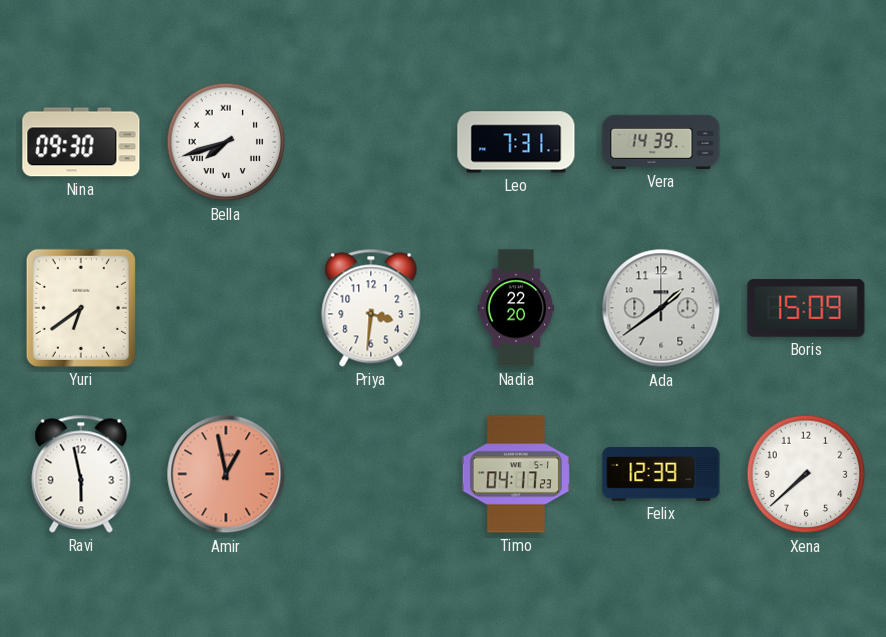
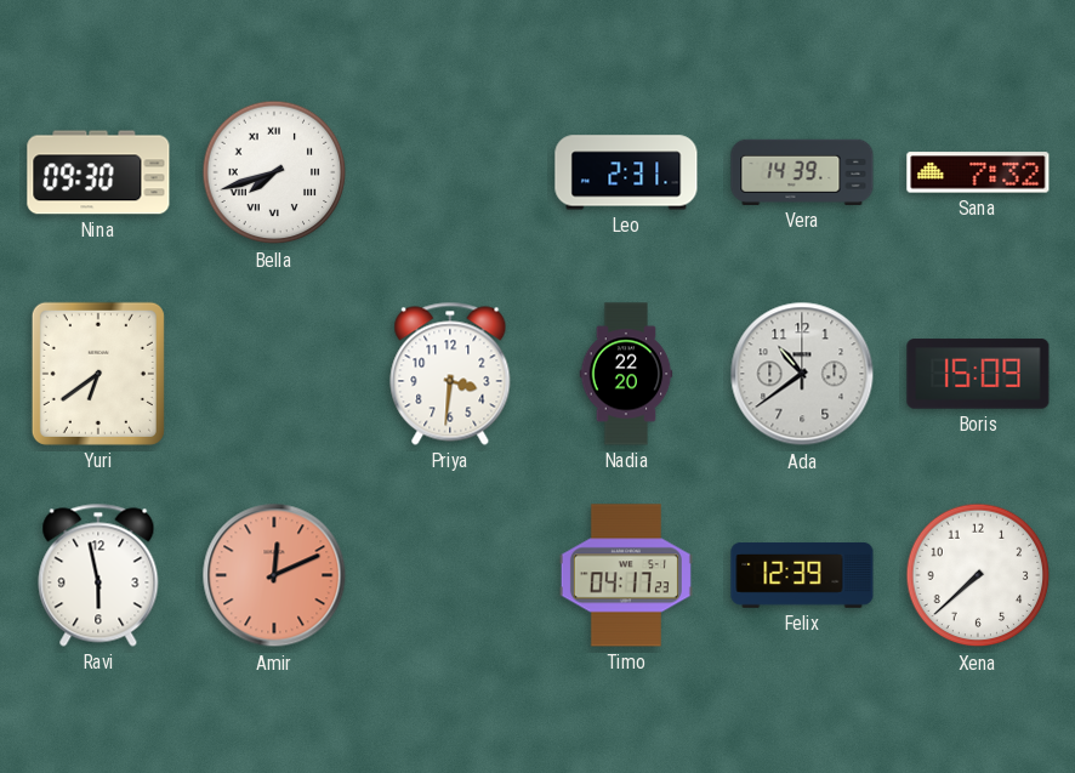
Leo: 7:31 -> 2:31 (626, 172)
Sana: none -> 7:32 (978, 172)
Ada: 1:39 -> 10:39 (802, 374)
Amir: 12:58 -> 12:11 (274, 575)
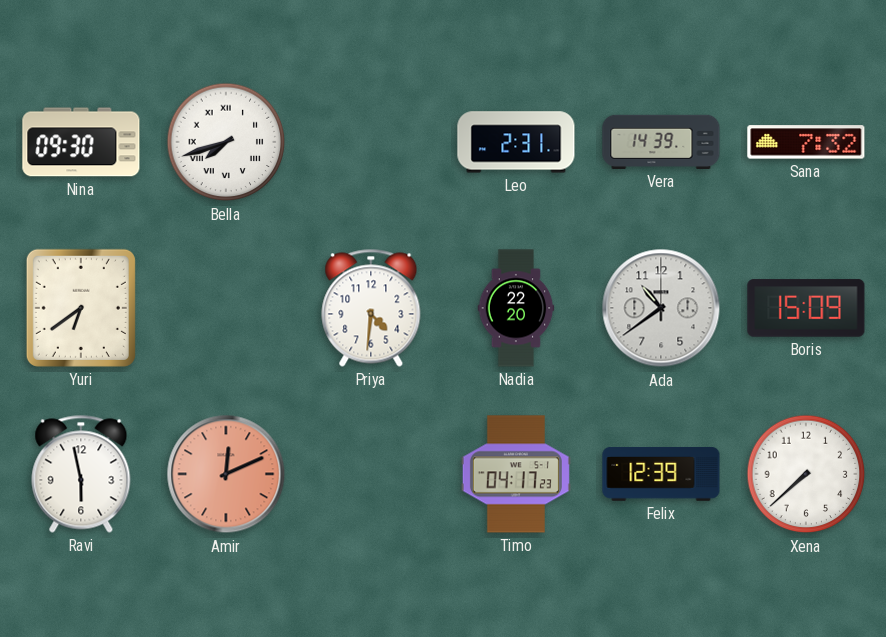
Priya: 3:31 -> 4:31 (371, 308)
